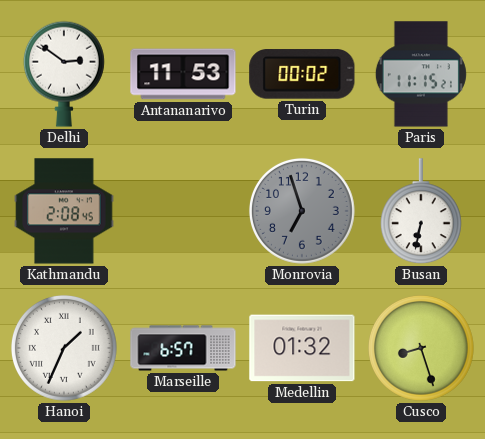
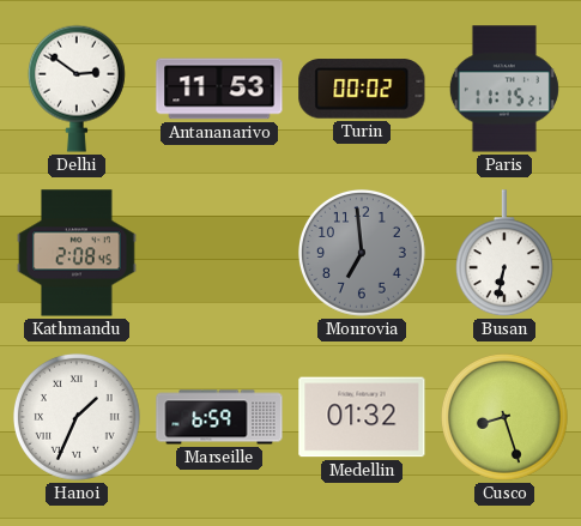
Monrovia: 6:57 -> 6:59 (362, 253)
Marseille: 6:57 -> 6:59 (219, 417)
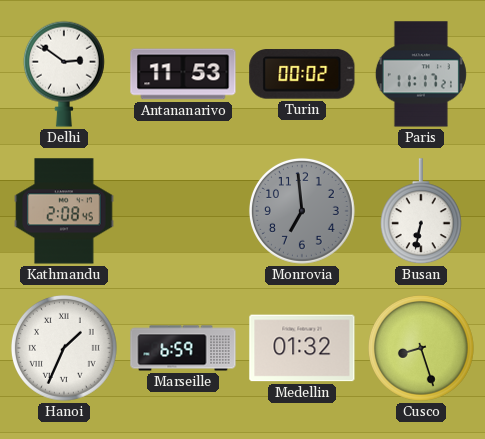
Paris: 11:15 -> 11:17 (421, 74)
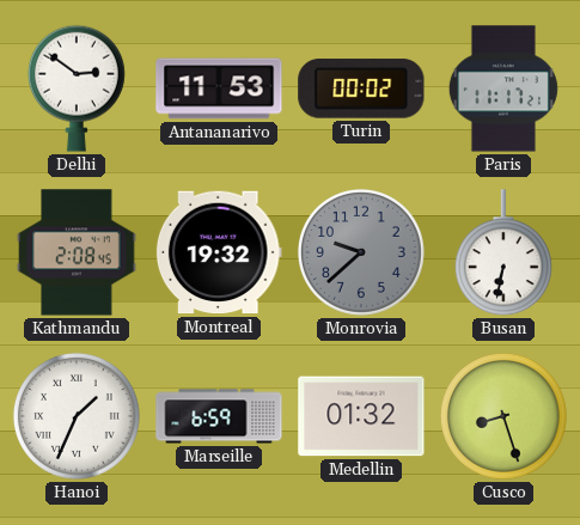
Montreal: none -> 19:32 (219, 252)
Monrovia: 6:59 -> 9:38 (361, 252)
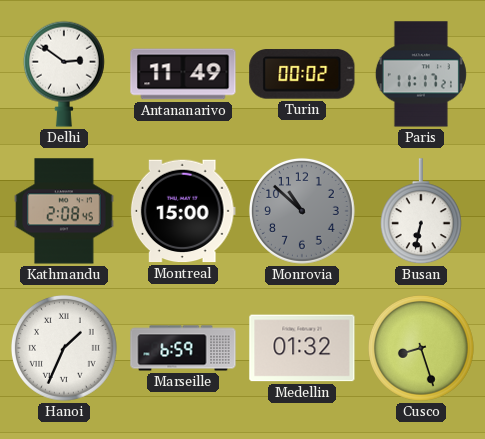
Antananarivo: 11:53 -> 11:49 (183, 74)
Montreal: 19:32 -> 15:00 (183, 211)
Monrovia: 9:38 -> 10:52 (302, 211)
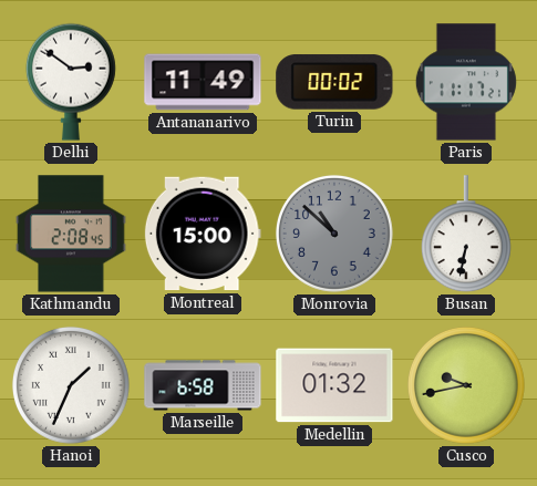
Marseille: 6:59 -> 6:58 (203, 385)
Cusco: 8:27 -> 9:43 (466, 385)
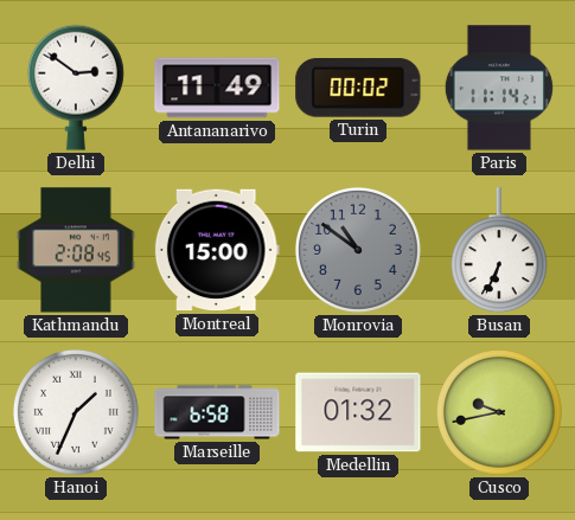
Paris: 11:17 -> 11:14 (499, 88)
Monrovia: 10:52 -> 10:51 (358, 250)
Busan: 6:32 -> 6:34 (499, 251)
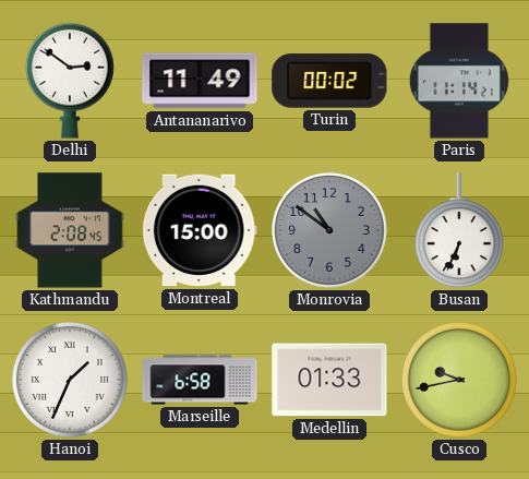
Medellin: 01:32 -> 01:33 (329, 380)
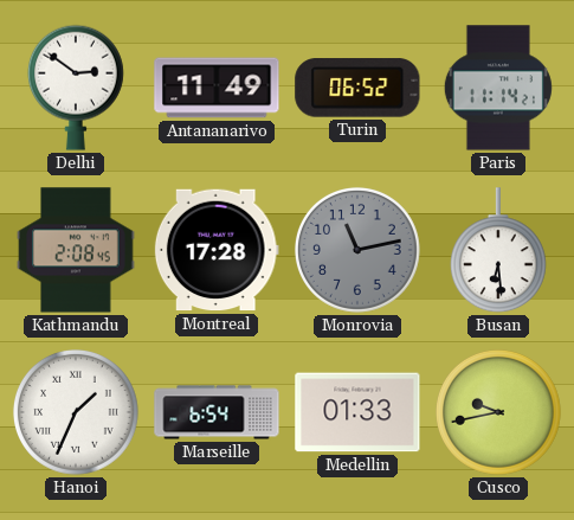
Turin: 00:02 -> 06:52 (357, 88)
Montreal: 15:00 -> 17:28 (217, 250)
Monrovia: 10:51 -> 11:13 (357, 250)
Busan: 6:34 -> 6:29 (498, 251)
Marseille: 6:58 -> 6:54 (217, 412)
